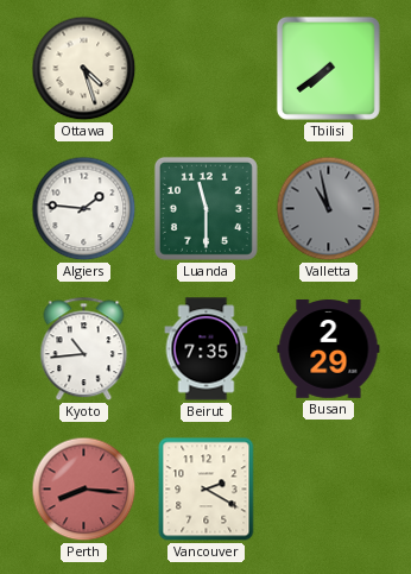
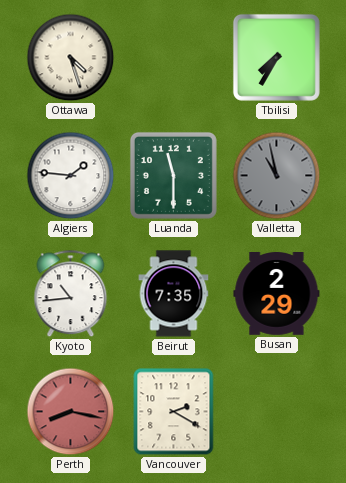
Tbilisi: 7:39 -> 7:35 (276, 57)
Perth: 8:16 -> 8:17 (71, 412)
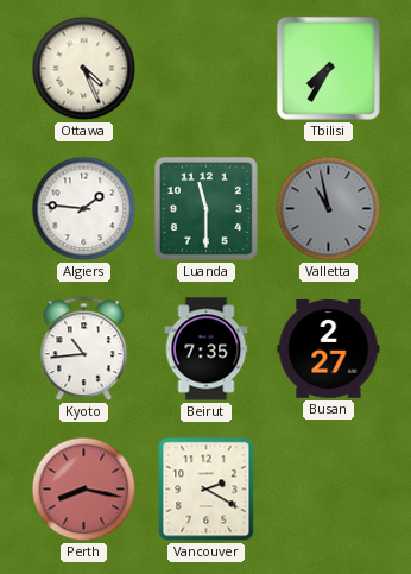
Ottawa: 4:27 -> 4:26 (84, 69)
Busan: 2:29 -> 2:27 (329, 349)
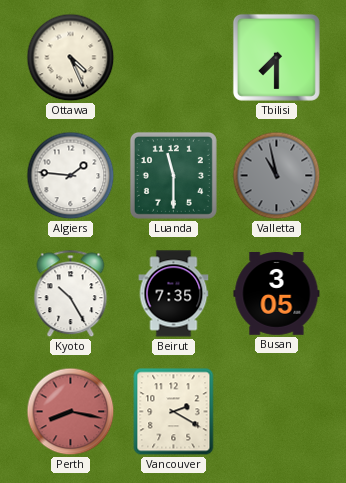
Tbilisi: 7:35 -> 7:30 (276, 57)
Kyoto: 10:44 -> 10:25 (71, 294)
Busan: 2:27 -> 3:05 (277, 294)
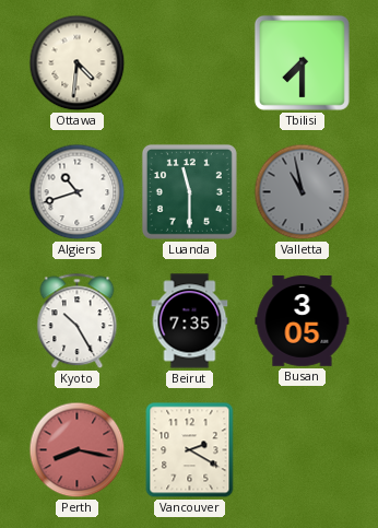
Ottawa: 4:26 -> 4:31 (78, 63)
Algiers: 1:46 -> 10:42 (78, 192)
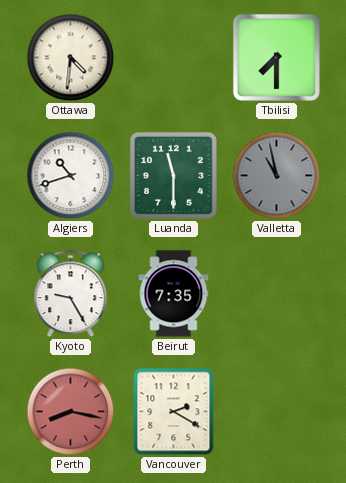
Kyoto: 10:25 -> 9:25 (71, 294)
Busan: 3:05 -> none (303, 321)
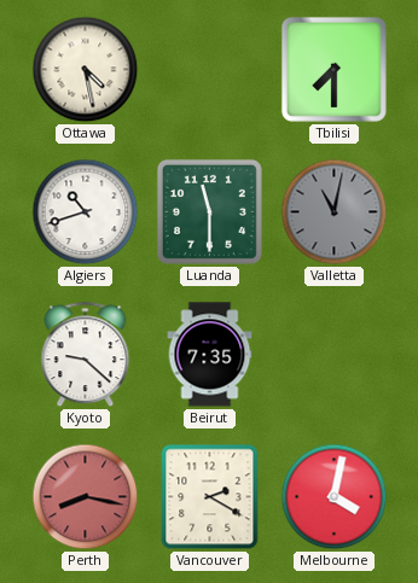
Ottawa: 4:31 -> 4:28 (86, 70)
Valletta: 10:58 -> 11:02 (335, 212)
Kyoto: 9:25 -> 9:22 (86, 355)
Melbourne: none -> 4:02 (335, 497)
